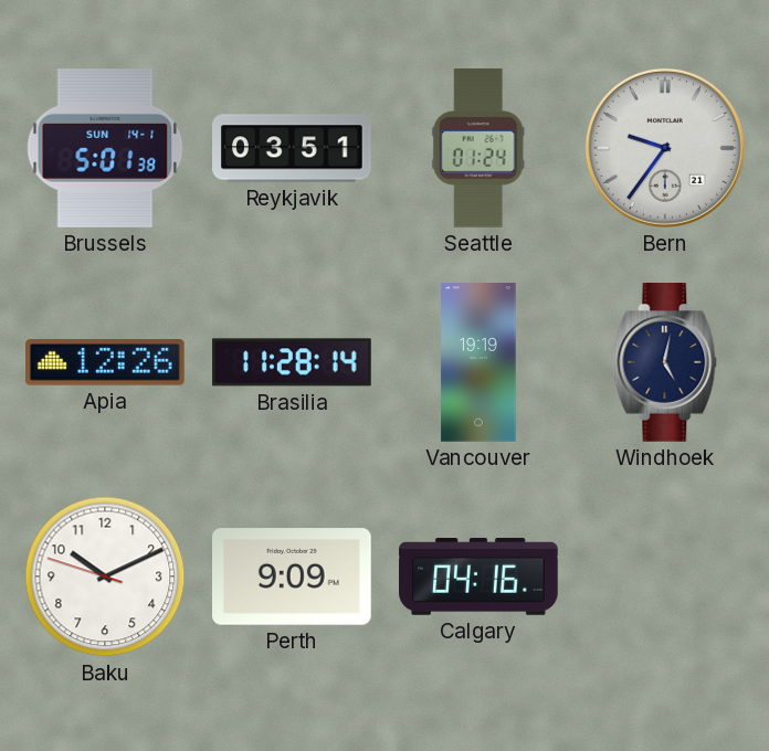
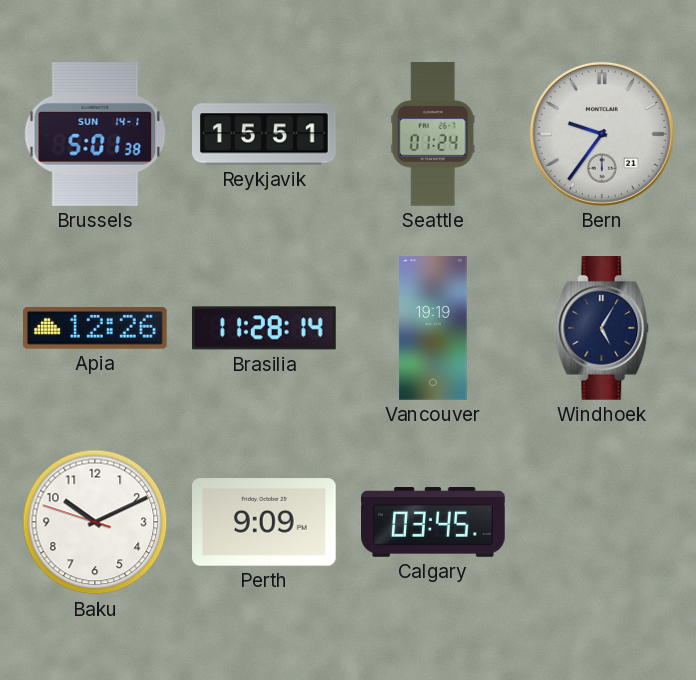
Reykjavik: 03:51 -> 15:51 (265, 134)
Windhoek: 5:02 -> 5:05 (602, 329)
Calgary: 04:16 -> 03:45 (433, 523)
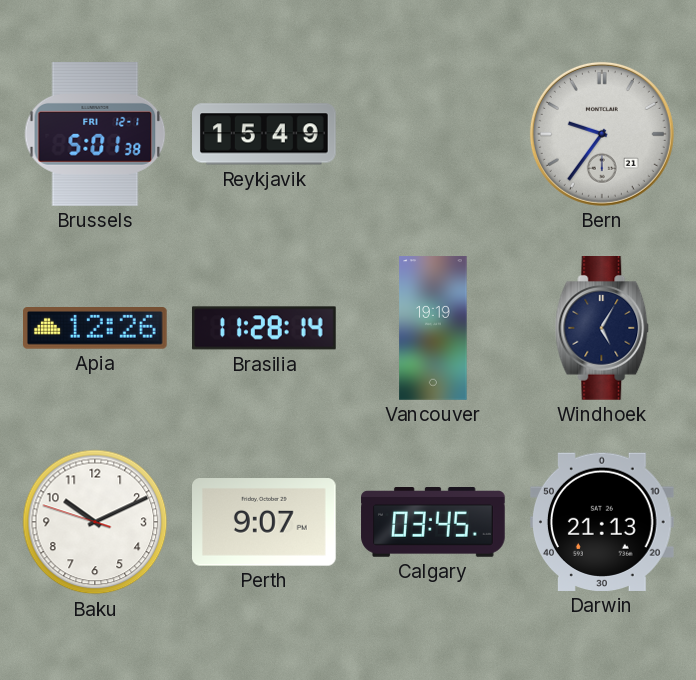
Brussels date: SUN 14-1 -> FRI 12-1 (95, 135)
Reykjavik: 15:51 -> 15:49 (265, 134)
Seattle: 01:24 -> none (433, 135)
Perth: 9:09 -> 9:07 (265, 522)
Darwin: none -> 21:13 (602, 522)
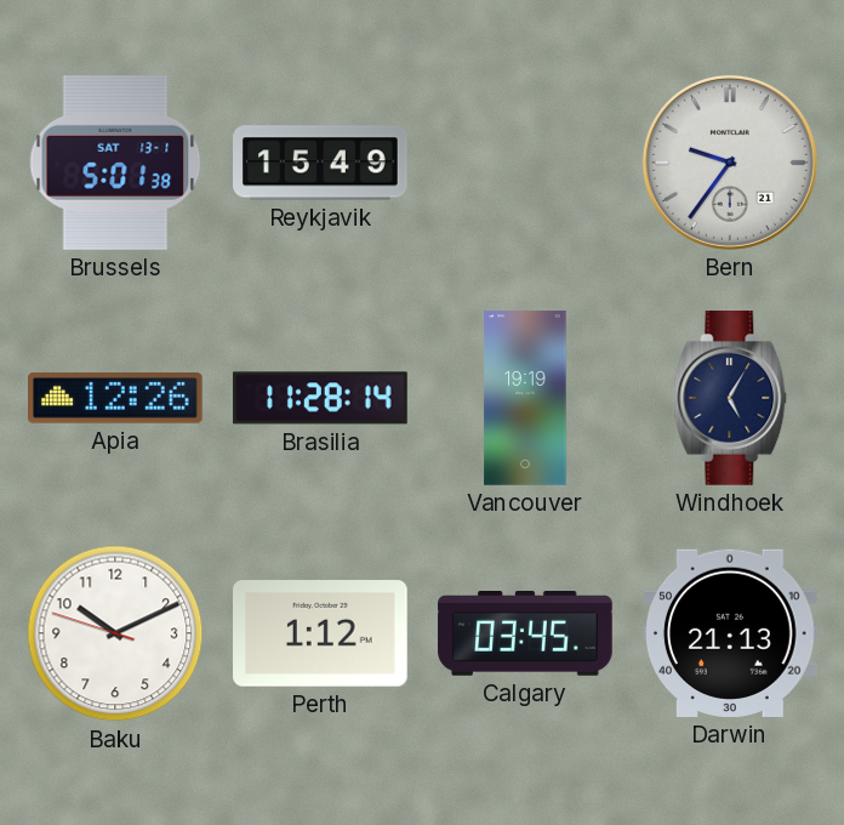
Brussels date: FRI 12-1 -> SAT 13-1 (115, 164)
Perth: 9:07 -> 1:12 (321, 633)
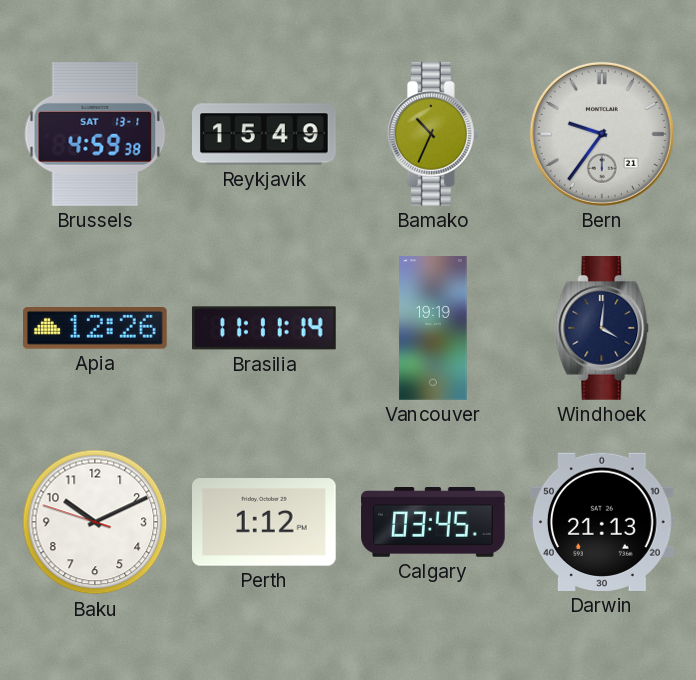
Brussels: 5:01 -> 4:59 (95, 135)
Bamako: none -> 10:34 (434, 135)
Brasilia: 11:28 -> 11:11 (265, 328)
Windhoek: 5:05 -> 4:01 (602, 329)
